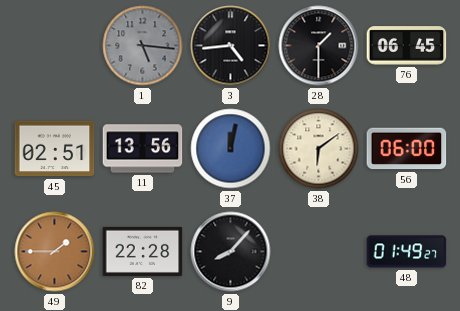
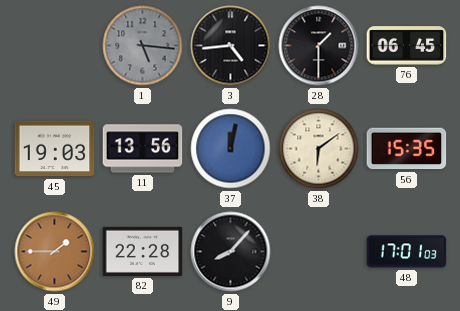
45: 02:51 -> 19:03 (55, 149)
56: 06:00 -> 15:35 (407, 149)
48: 01:49 -> 17:01 (407, 252)
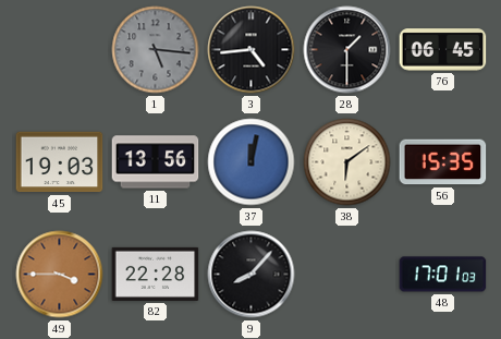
49: 1:45 -> 3:45 (60, 275)
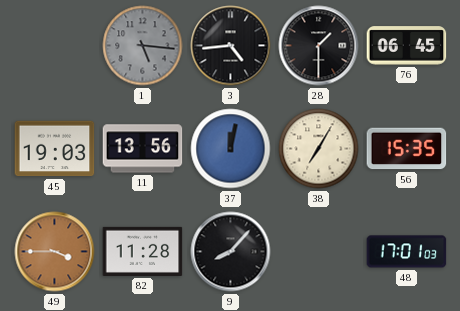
38: 6:09 -> 7:05 (319, 149)
82: 22:28 -> 11:28 (143, 251)
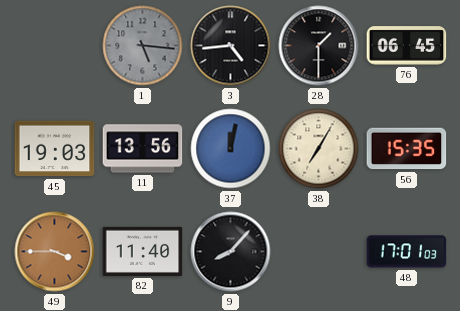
82: 11:28 -> 11:40 (143, 251)
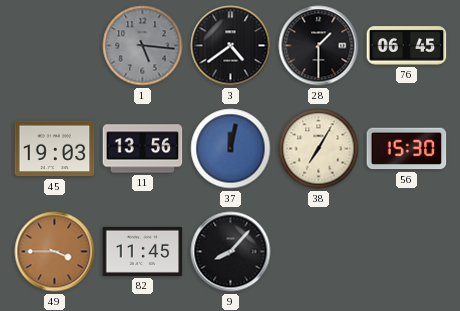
3: 4:44 -> 4:39 (231, 46)
56: 15:35 -> 15:30 (407, 149)
82: 11:40 -> 11:45 (143, 251)
48: 17:01 -> none (407, 252)
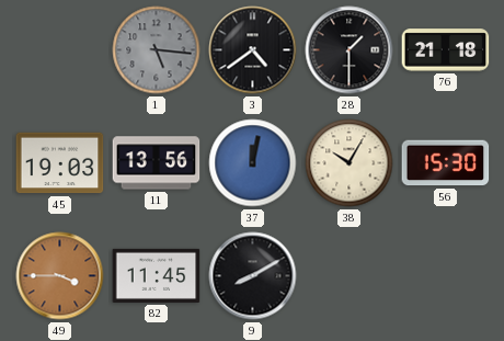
76: 06:45 -> 21:18 (446, 50)
38: 7:05 -> 10:05 (350, 163)
9: 8:07 -> 8:10 (253, 276)
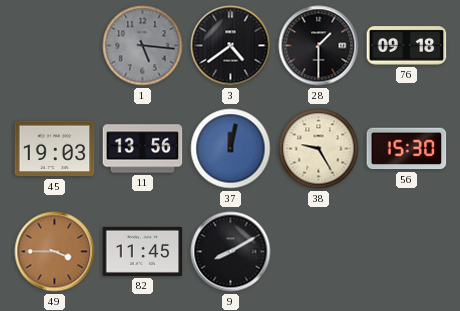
76: 21:18 -> 09:18 (407, 46)
38: 10:05 -> 9:25 (319, 149)
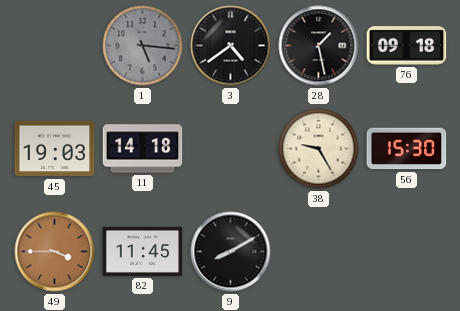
28: 1:30 -> 1:28 (319, 46)
11: 13:56 -> 14:18 (143, 149)
37: 12:02 -> none (231, 149)
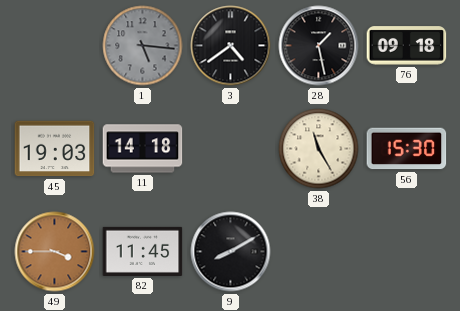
38: 9:25 -> 11:25 (319, 149)
